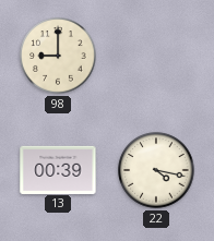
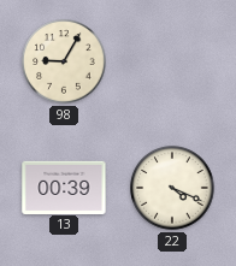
98: 9:00 -> 9:05 (64, 61)
22: 4:17 -> 4:19 (172, 188)
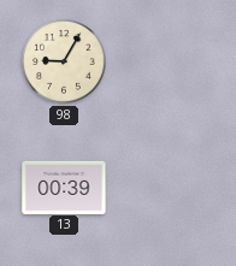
22: 4:19 -> none (172, 188)
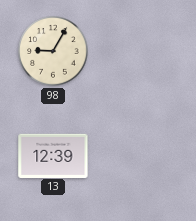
13: 00:39 -> 12:39 (53, 155)
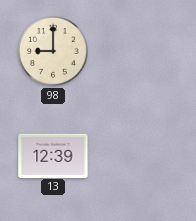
98: 9:05 -> 9:00 (53, 51)
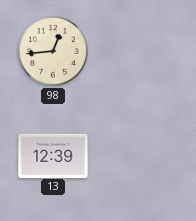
98: 9:00 -> 12:44 (53, 51)
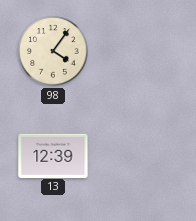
98: 12:44 -> 4:06 (53, 51)
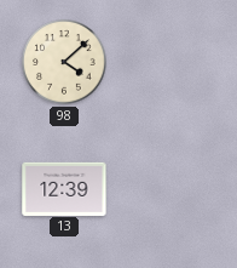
98: 4:06 -> 4:08 (64, 62)
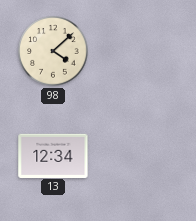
13: 12:39 -> 12:34 (53, 155)
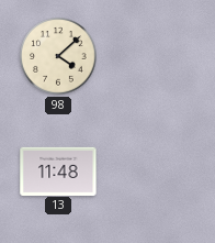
13: 12:34 -> 11:48 (58, 170)
